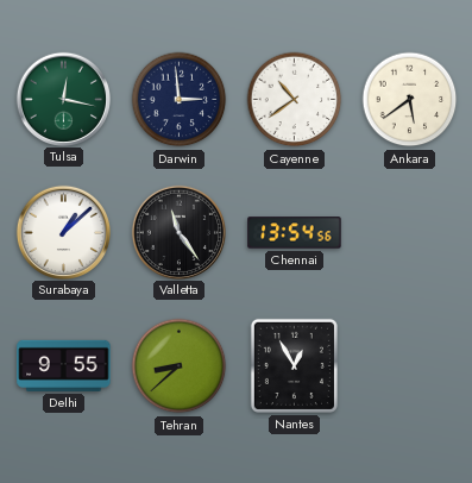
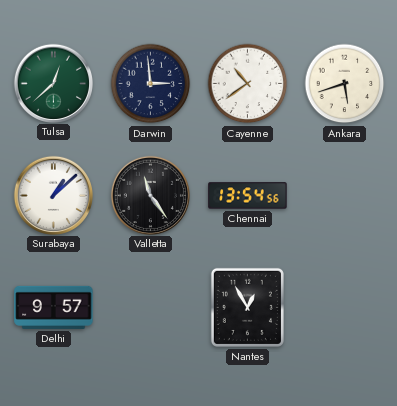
Tulsa: 12:17 -> 12:38 (53, 83)
Ankara: 5:39 -> 5:42 (345, 84)
Delhi: 9:55 -> 9:57 (54, 307)
Tehran: 8:38 -> none (180, 366)
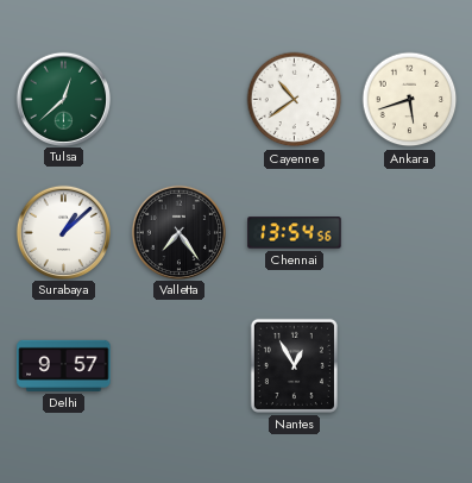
Darwin: 2:59 -> none (151, 84)
Valletta: 11:24 -> 7:24 (178, 232)
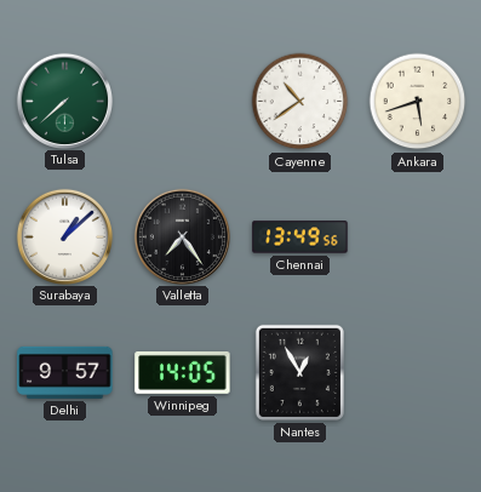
Tulsa: 12:38 -> 7:38 (64, 101)
Chennai: 13:54 -> 13:49 (300, 238)
Winnipeg: none -> 14:05 (183, 373)
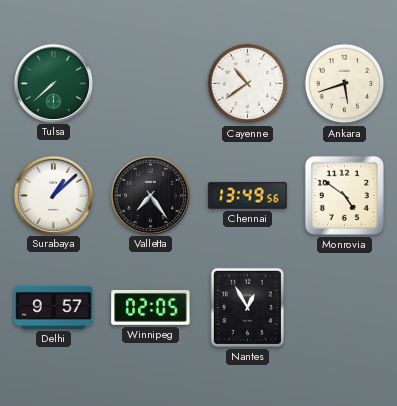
Monrovia: none -> 4:51 (344, 195)
Winnipeg: 14:05 -> 02:05 (151, 308)
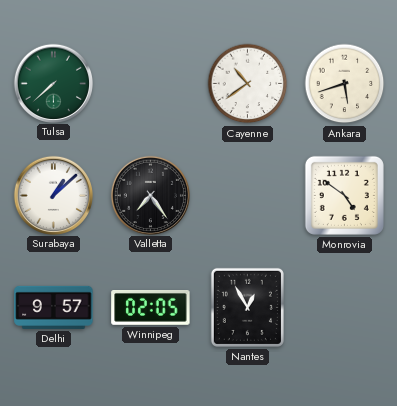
Chennai: 13:49 -> none (248, 196)
